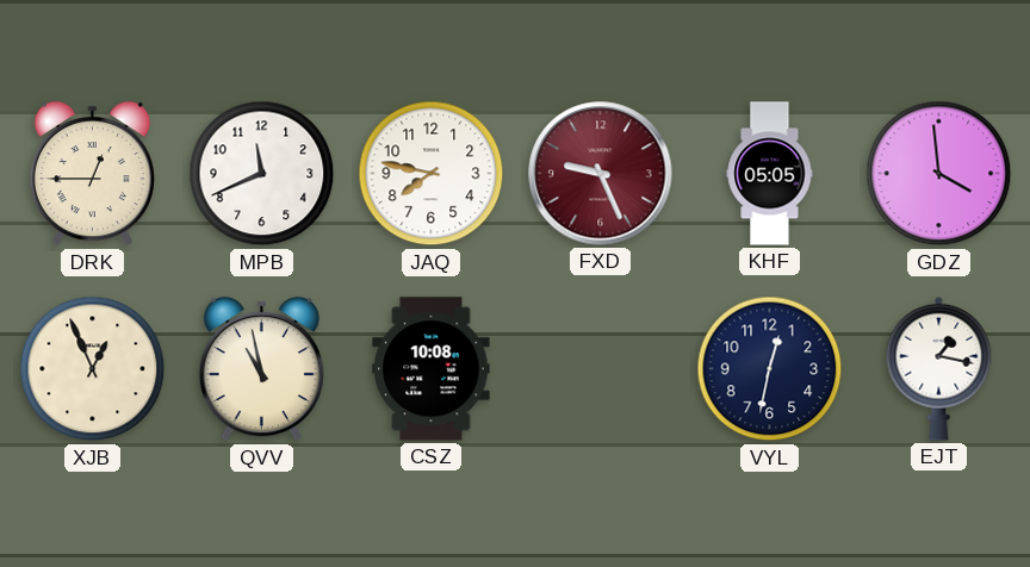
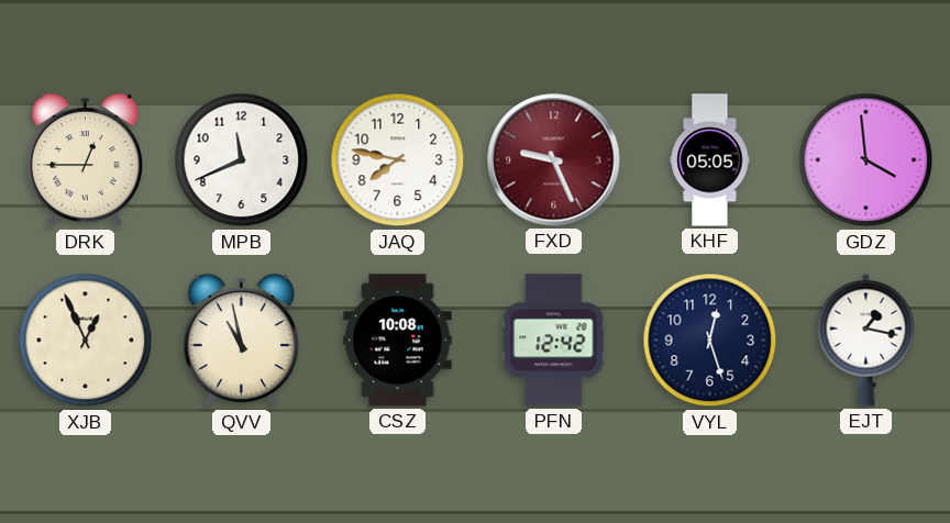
PFN: none -> 12:42 (554, 341)
VYL: 12:32 -> 12:27 (710, 341)
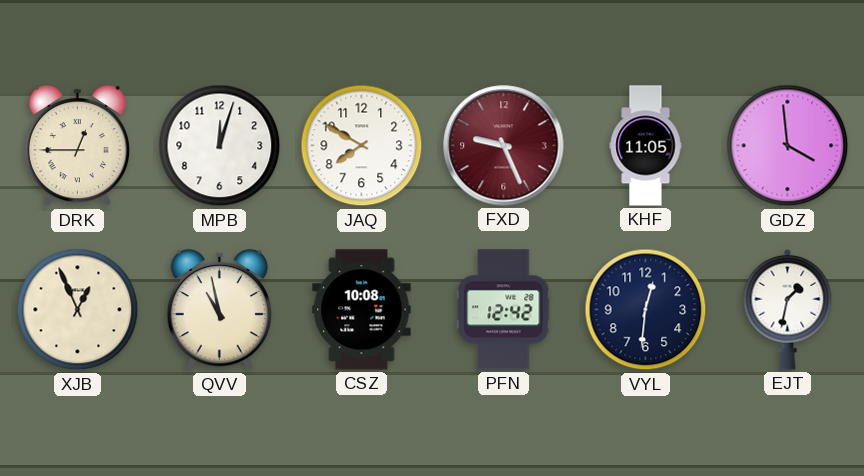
MPB: 11:41 -> 12:03 (220, 146)
JAQ: 7:47 -> 7:50 (362, 146)
KHF: 05:05 -> 11:05 (646, 146)
VYL: 12:27 -> 12:31 (646, 310)
EJT: 1:17 -> 1:32 (788, 309)
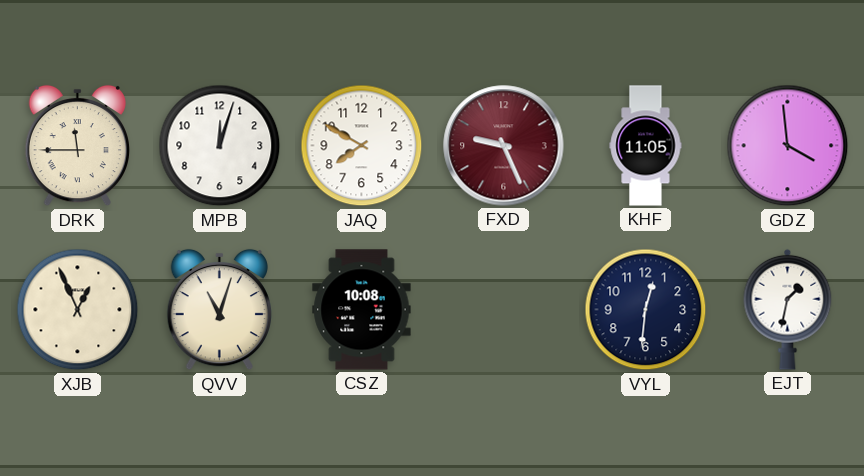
DRK: 12:45 -> 11:45 (77, 146)
QVV: 10:58 -> 11:03 (219, 310)
PFN: 12:42 -> none (504, 310)
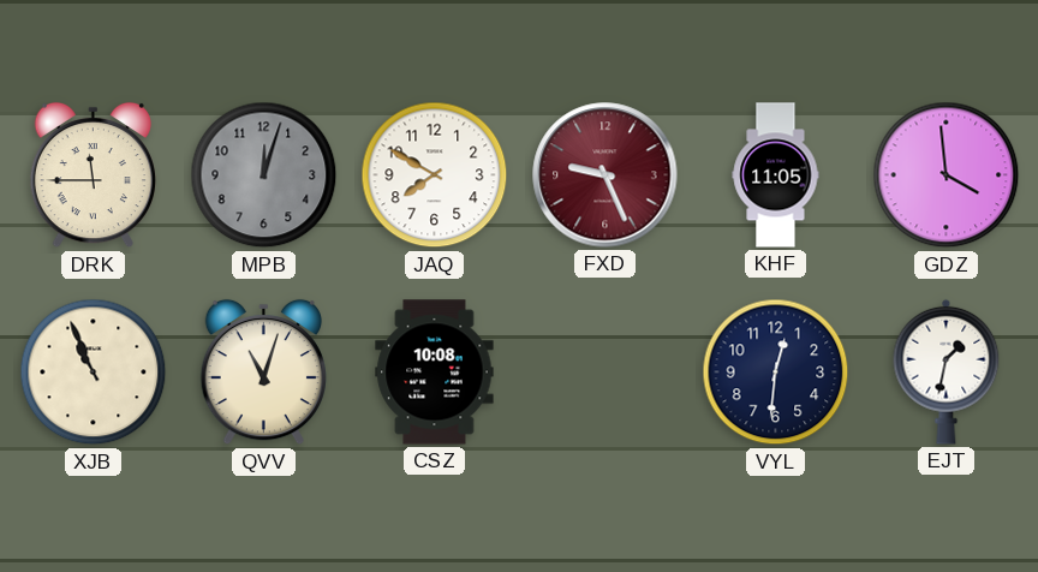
MPB dial: white -> grey (264, 175)
XJB: 12:56 -> 10:56 (94, 373)
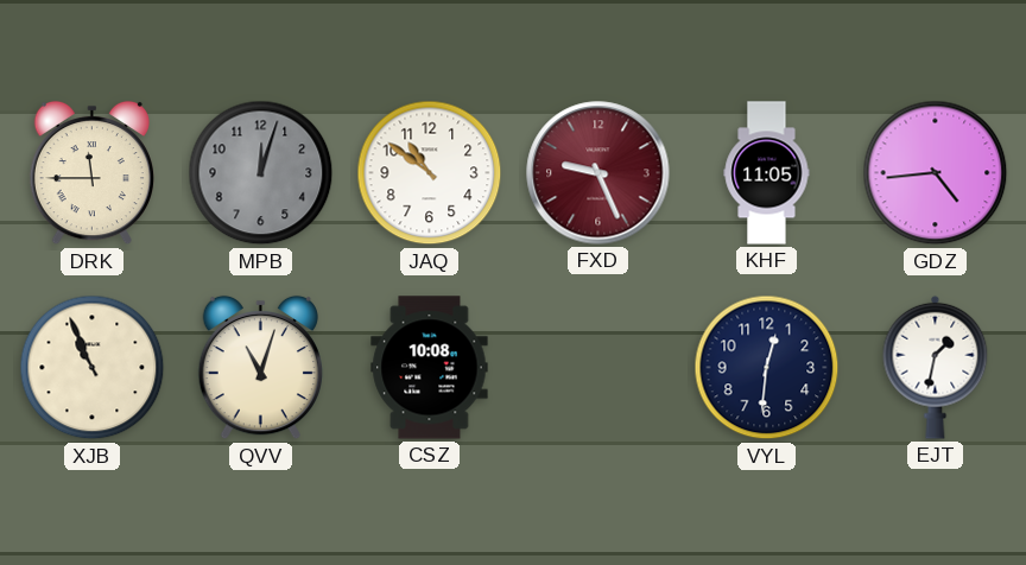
JAQ: 7:50 -> 10:51 (430, 173)
GDZ: 3:59 -> 4:44 (936, 173)
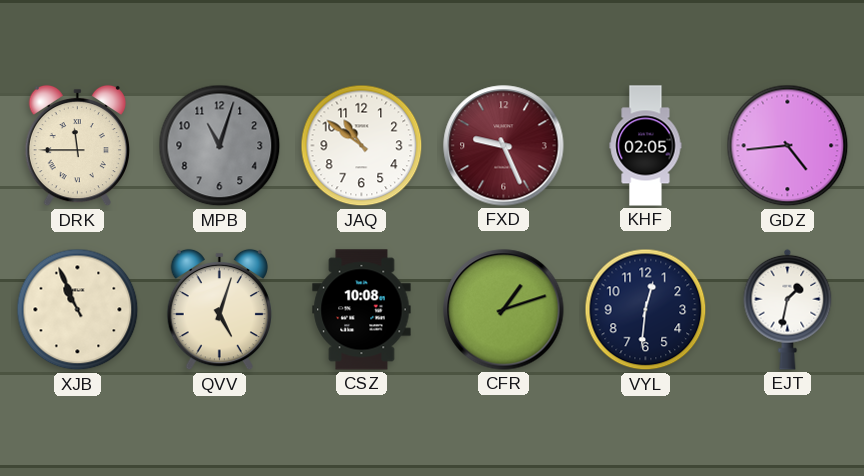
MPB: 12:03 -> 11:03 (220, 146)
KHF: 11:05 -> 02:05 (646, 146)
QVV: 11:03 -> 5:03 (219, 310)
CFR: none -> 1:12 (504, 310)
